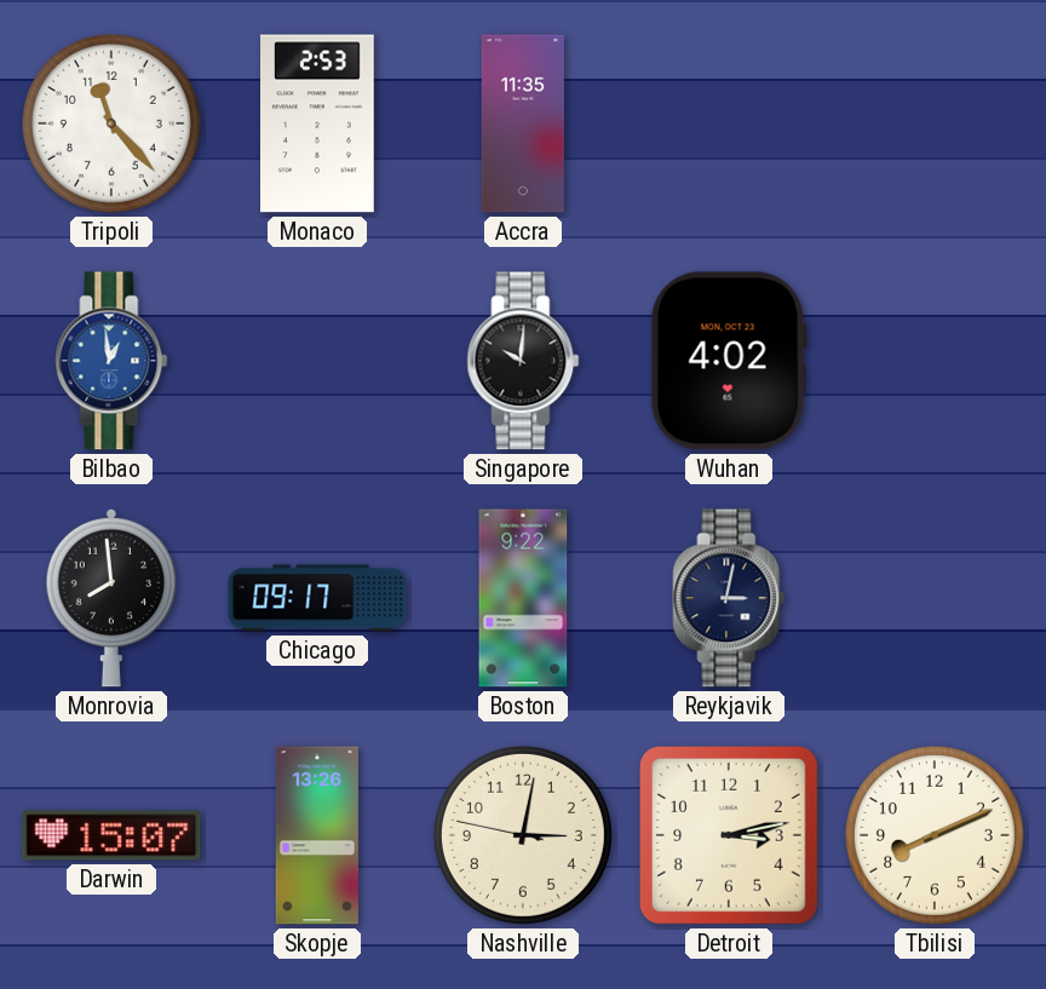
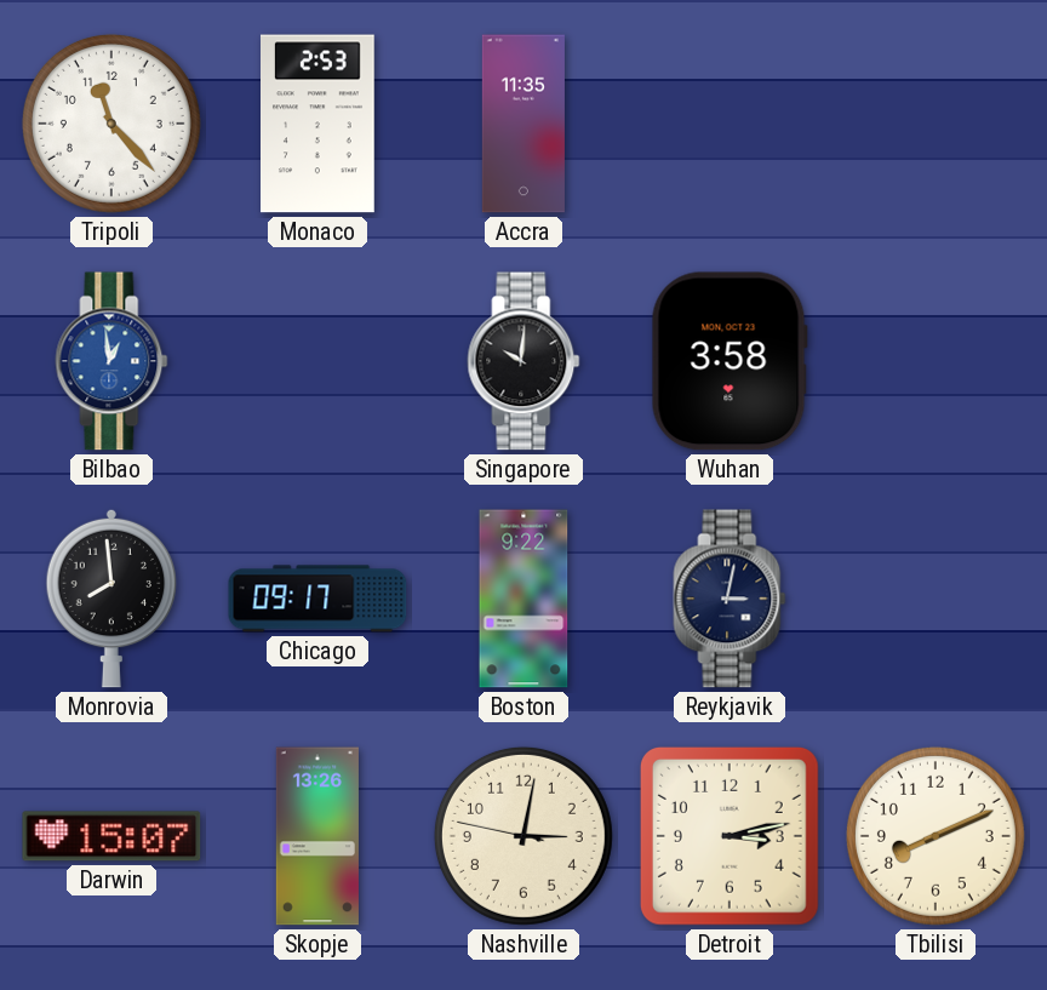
Wuhan: 4:02 -> 3:58 (730, 361)
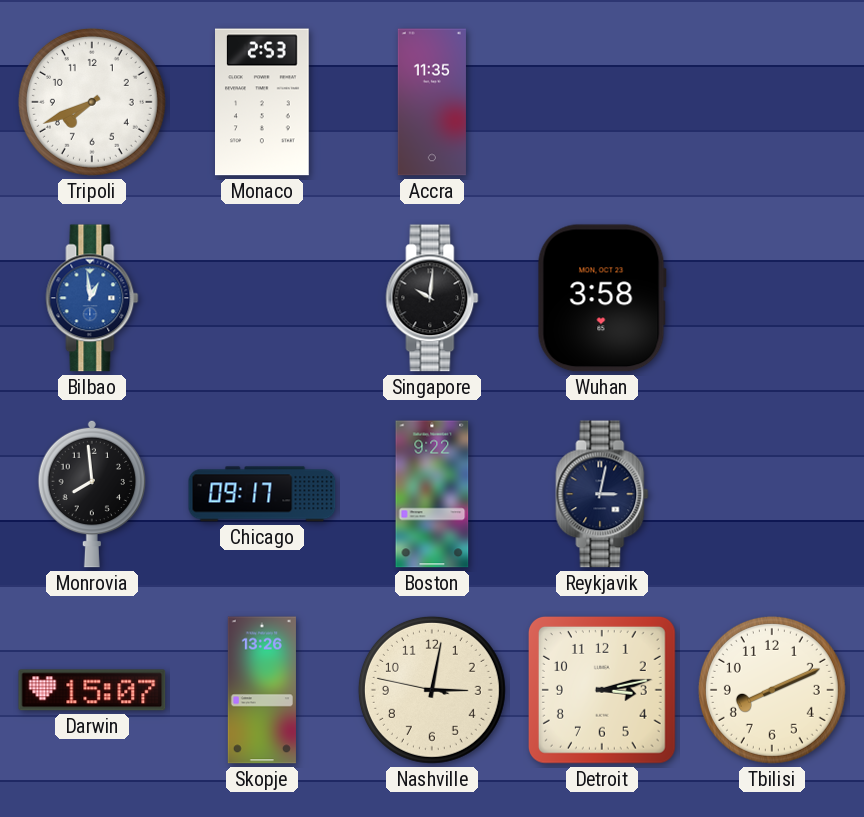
Tripoli: 11:23 -> 7:41 (92, 102)
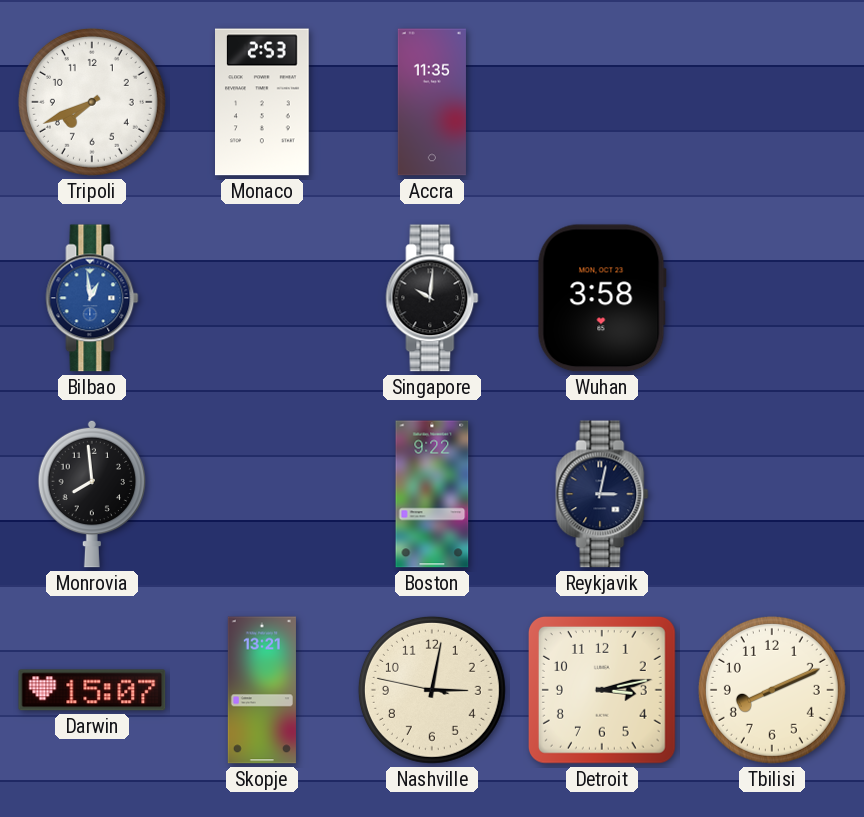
Chicago: 09:17 -> none (262, 494)
Skopje: 13:26 -> 13:21 (262, 690)
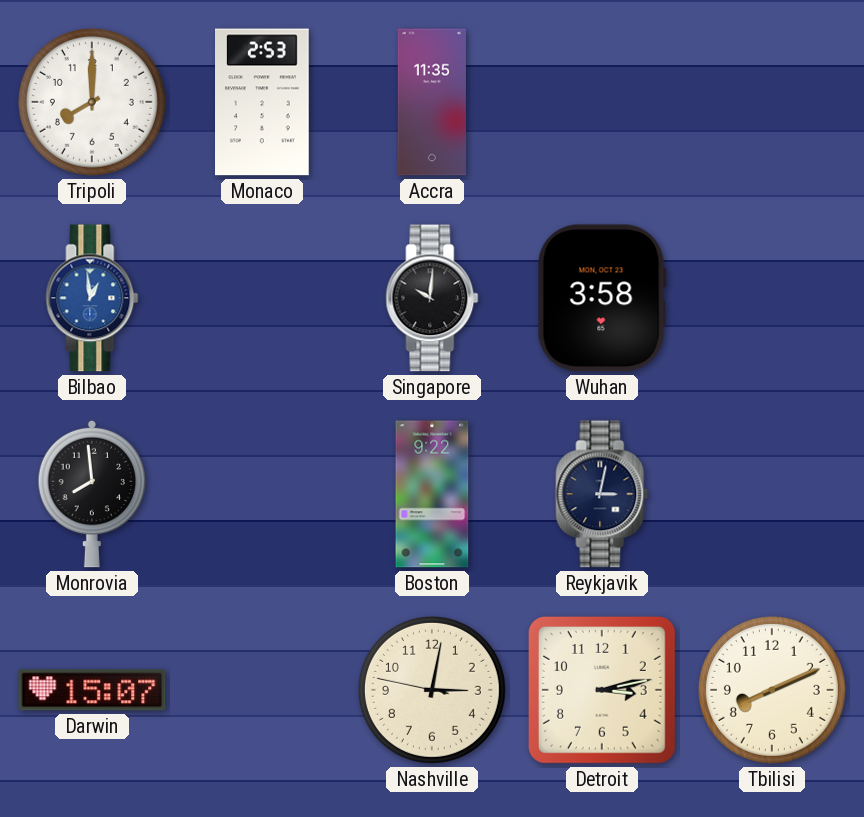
Tripoli: 7:41 -> 8:00 (92, 102)
Skopje: 13:21 -> none (262, 690)
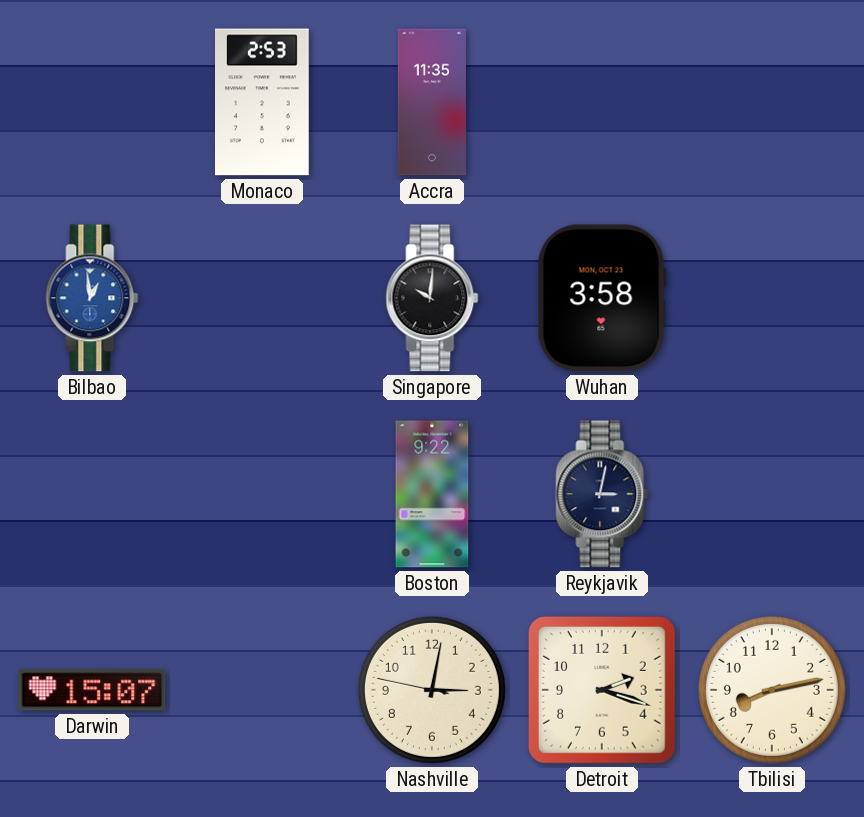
Tripoli: 8:00 -> none (92, 102)
Monrovia: 7:59 -> none (91, 494)
Detroit: 3:13 -> 2:18 (602, 690)
Tbilisi: 8:11 -> 8:13 (772, 690)
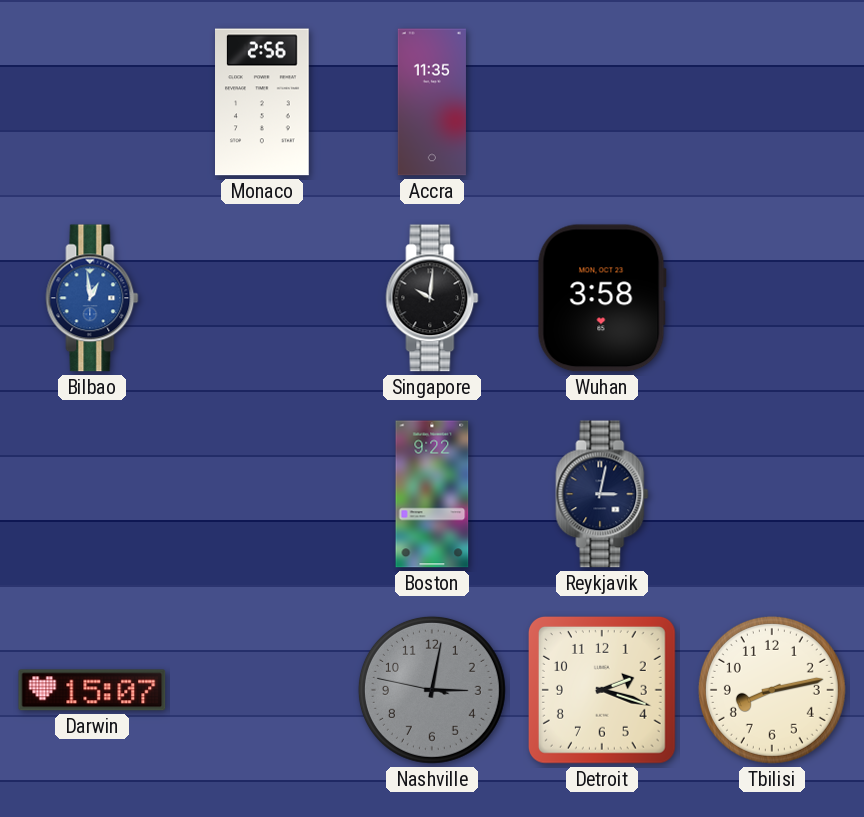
Monaco: 2:53 -> 2:56 (263, 102)
Nashville dial: cream -> grey (432, 690)
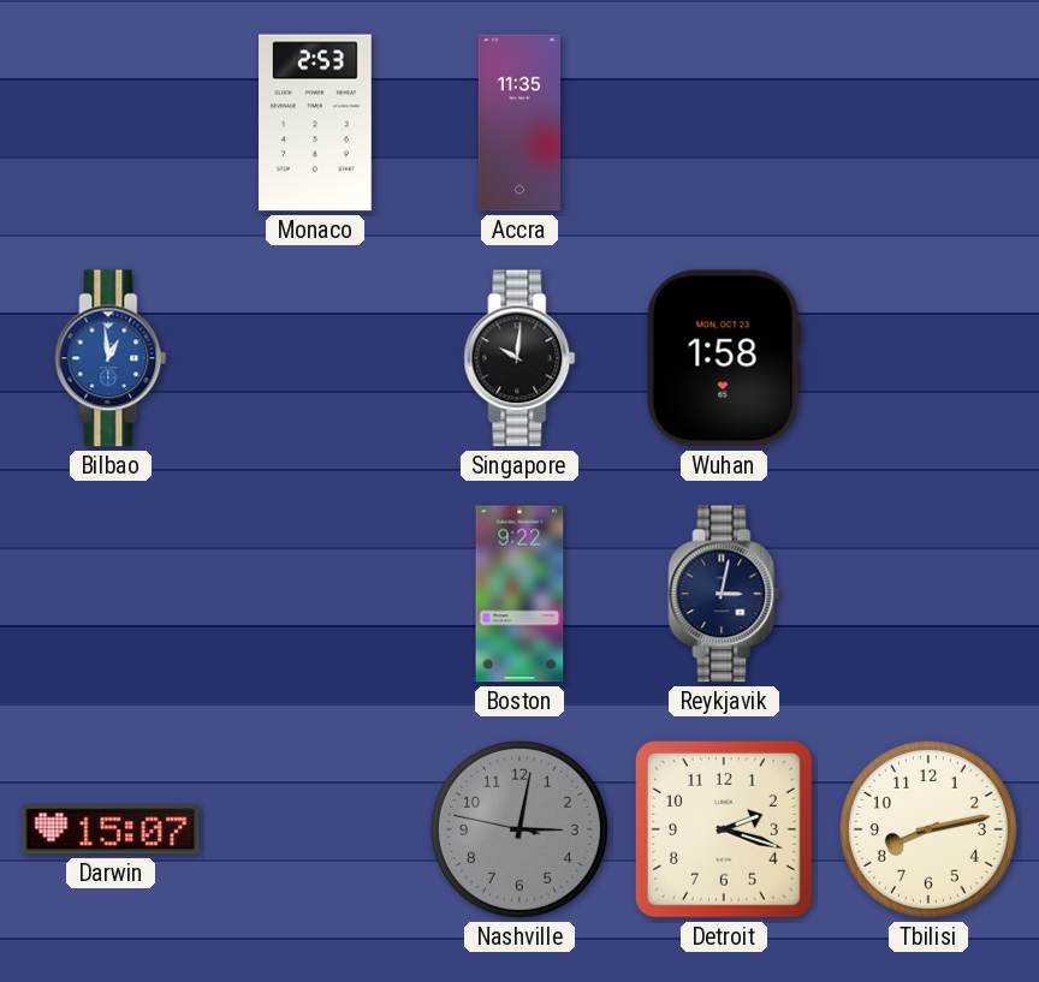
Monaco: 2:56 -> 2:53 (316, 123)
Wuhan: 3:58 -> 1:58 (724, 358)
